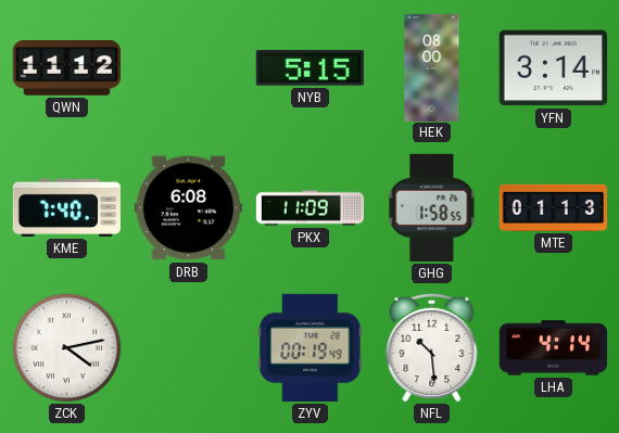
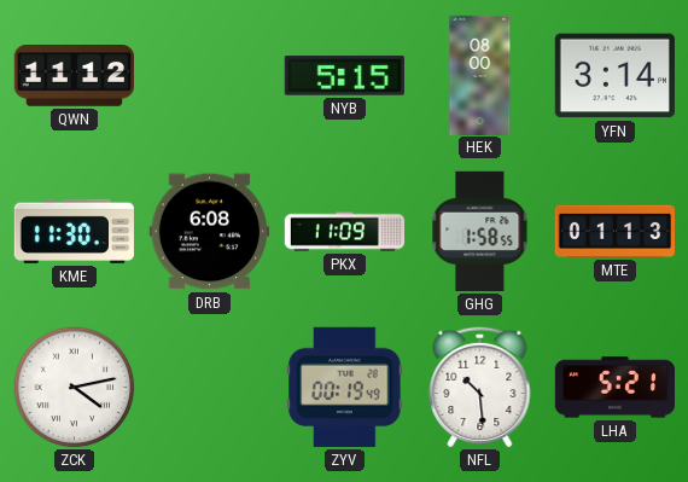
KME: 7:40 -> 11:30 (74, 231)
LHA: 4:14 -> 5:21 (614, 388)
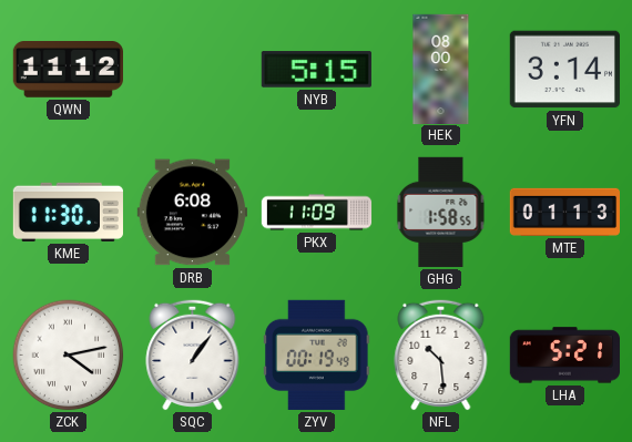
SQC: none -> 1:06 (193, 354)
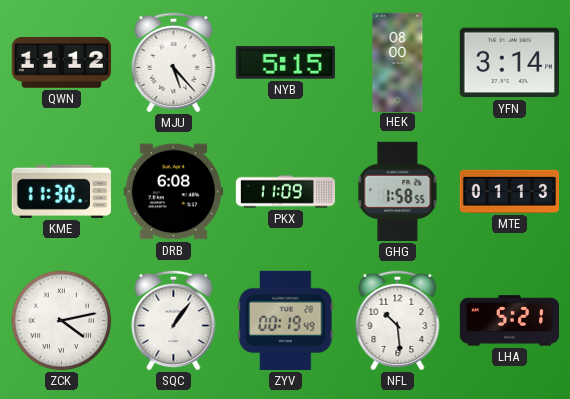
MJU: none -> 5:23 (174, 62)
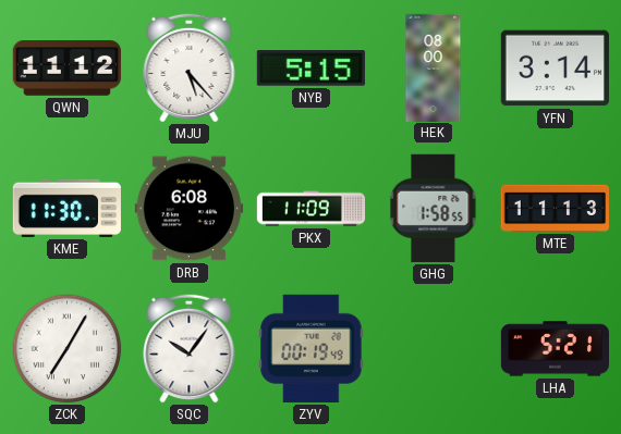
MTE: 01:13 -> 11:13 (555, 208)
ZCK: 4:13 -> 7:05 (68, 349)
SQC: 1:06 -> 10:06 (190, 348)
NFL: 10:29 -> none (398, 320)
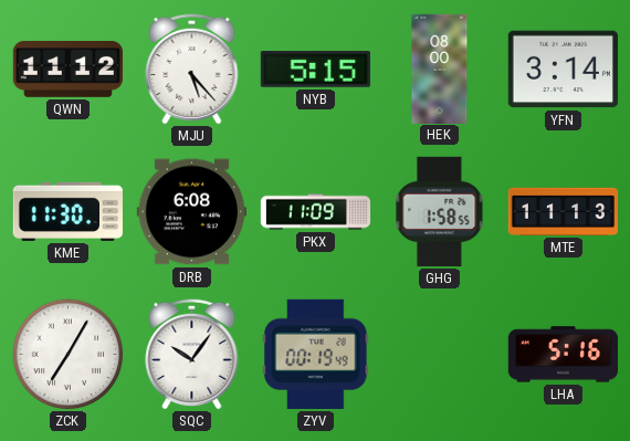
LHA: 5:21 -> 5:16 (563, 355)
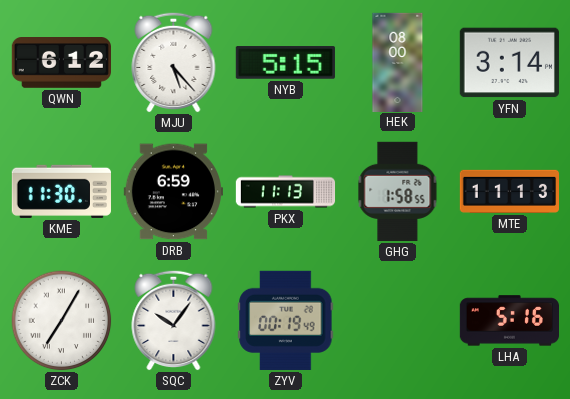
QWN: 11:12 -> 6:12 (61, 63)
DRB: 6:08 -> 6:59 (173, 192)
PKX: 11:09 -> 11:13 (286, 192)
